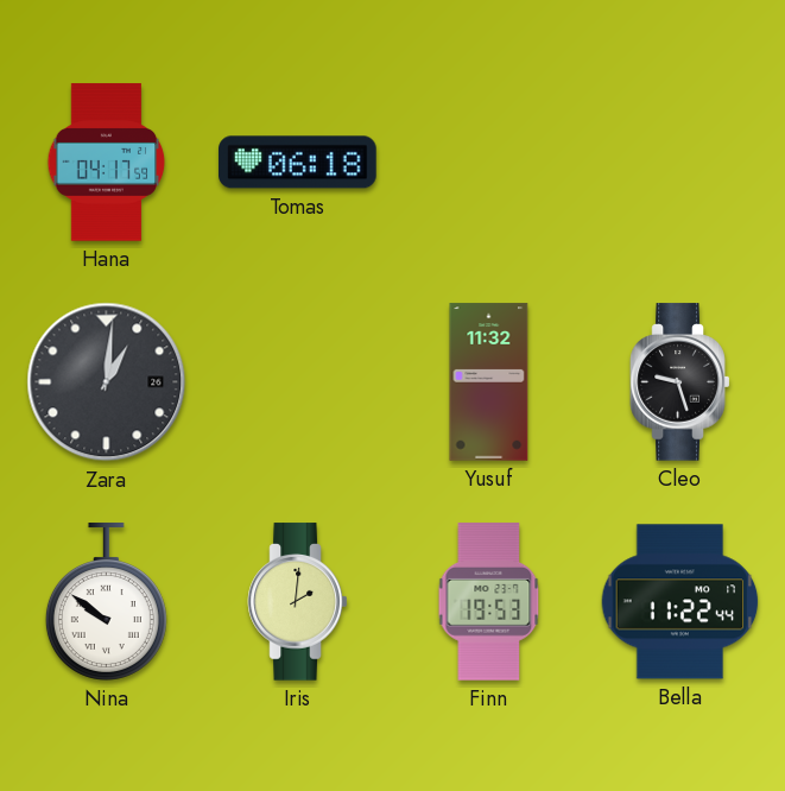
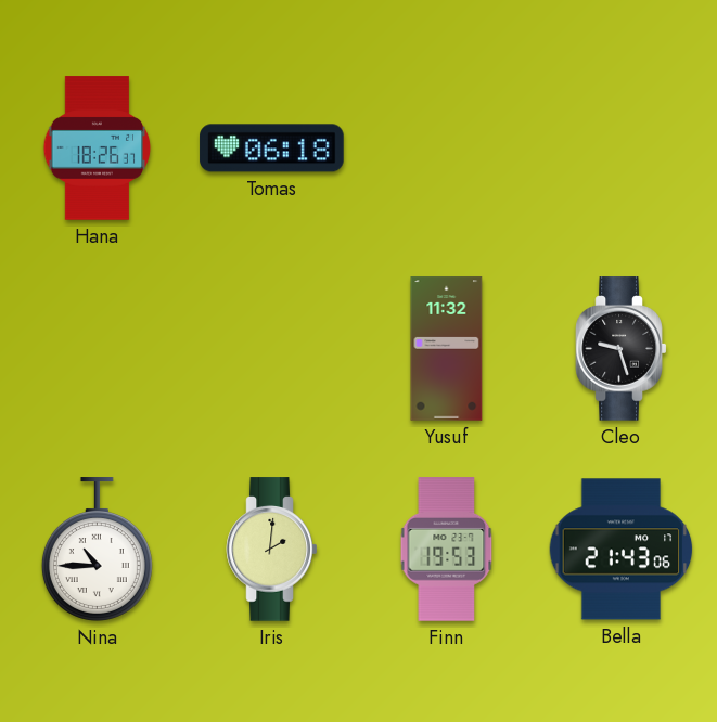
Hana: 04:17 -> 18:26 (98, 149)
Zara: 1:01 -> none (107, 382)
Nina: 9:51 -> 10:45 (97, 550)
Bella: 11:22 -> 21:43 (622, 550)
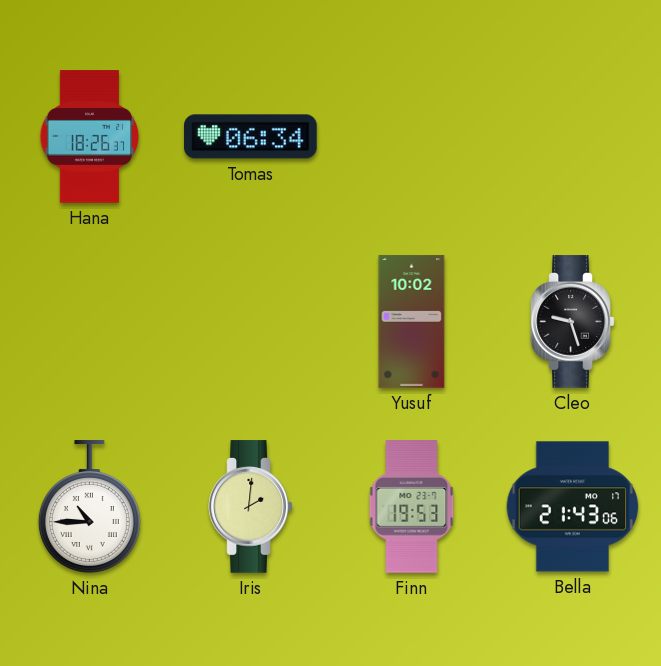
Tomas: 06:18 -> 06:34 (251, 137)
Yusuf: 11:32 -> 10:02 (412, 322)
